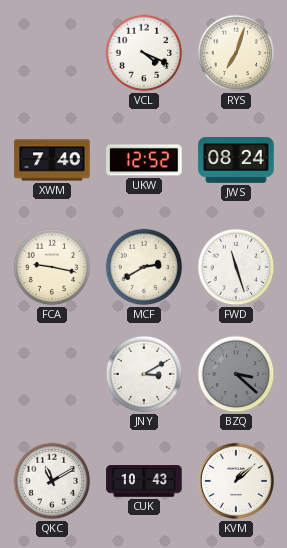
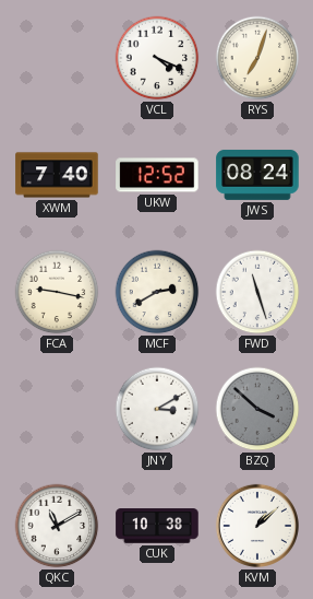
BZQ: 3:22 -> 3:52 (257, 409)
CUK: 10:43 -> 10:38 (157, 526)
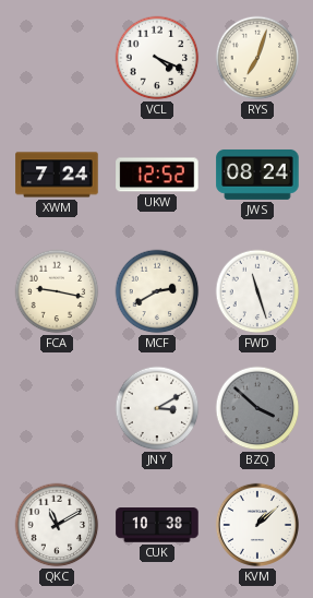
XWM: 7:40 -> 7:24 (57, 175)
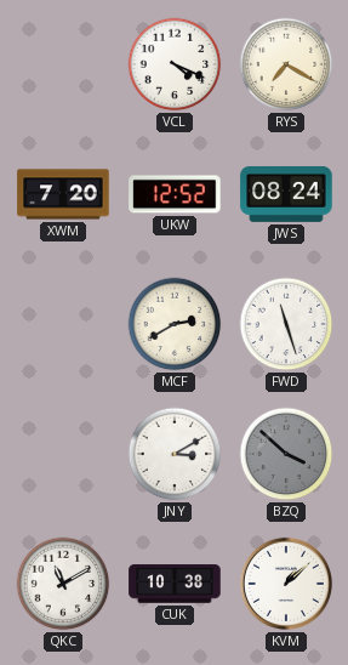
RYS: 7:03 -> 7:20 (286, 64)
XWM: 7:24 -> 7:20 (63, 194)
FCA: 9:17 -> none (57, 291)
